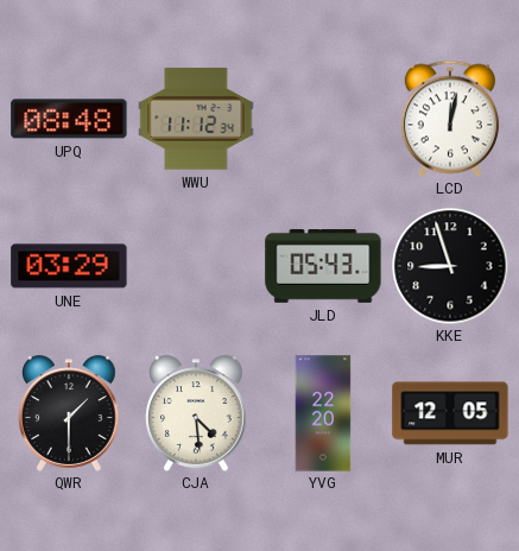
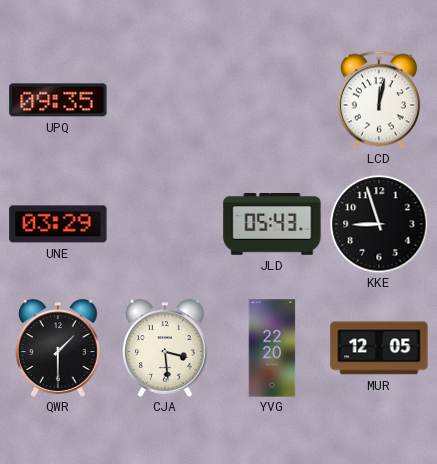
UPQ: 08:48 -> 09:35 (58, 100)
WWU: 11:12 -> none (196, 119)
CJA: 4:29 -> 3:29 (165, 348)
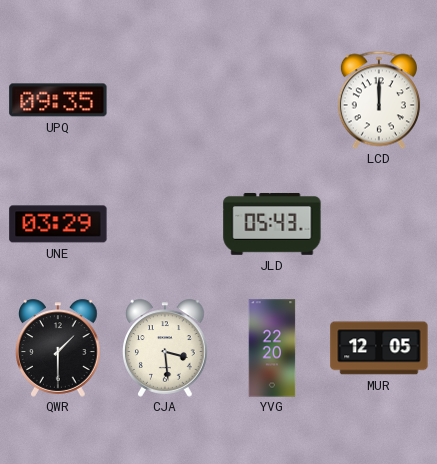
LCD: 12:02 -> 12:00 (379, 100)
KKE: 8:57 -> none (379, 224)
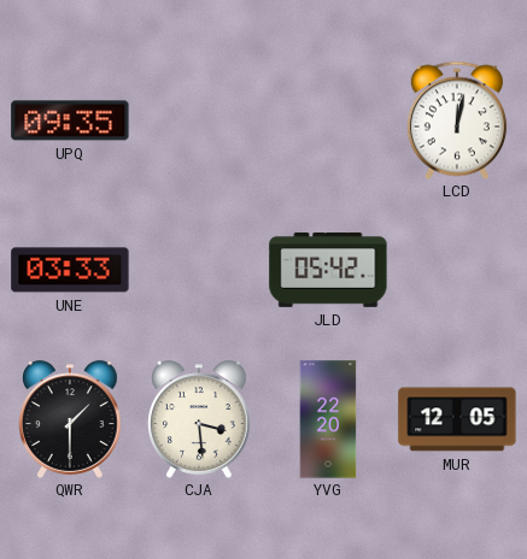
LCD: 12:00 -> 12:02 (457, 120)
UNE: 03:29 -> 03:33 (70, 270)
JLD: 05:43 -> 05:42 (328, 270)
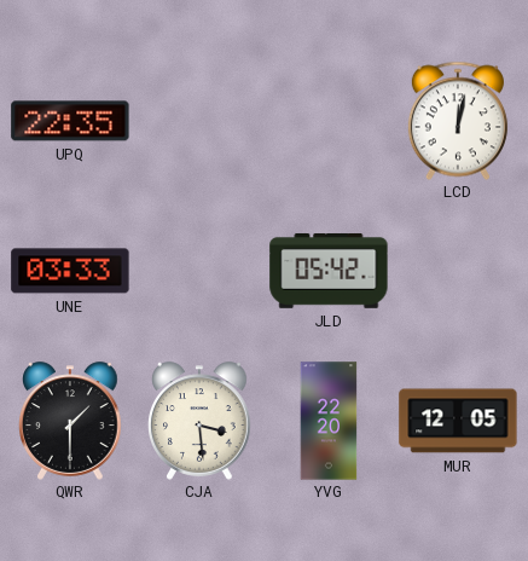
UPQ: 09:35 -> 22:35 (70, 121)
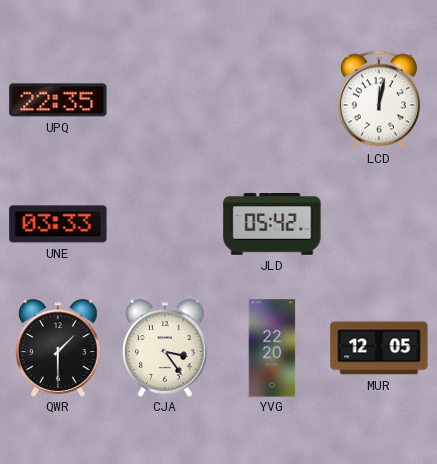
CJA: 3:29 -> 3:24 (165, 348)
